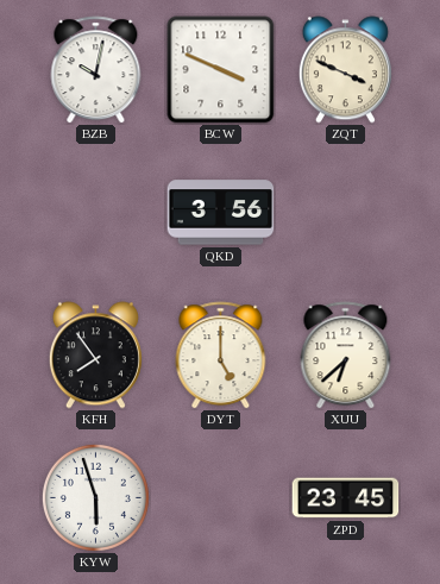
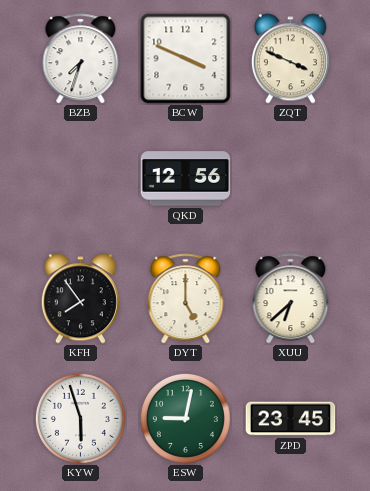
BZB: 10:02 -> 7:33 (81, 59)
QKD: 3:56 -> 12:56 (186, 179)
ESW: none -> 9:02 (185, 418)
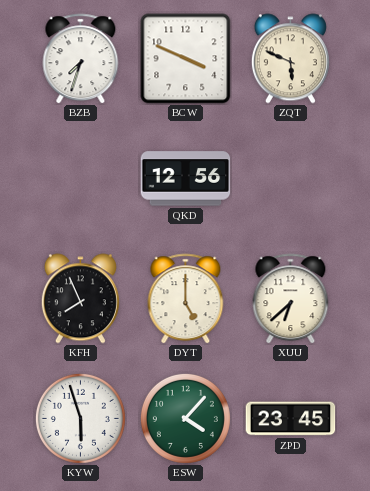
ZQT: 3:49 -> 5:49 (290, 59)
KFH: 7:54 -> 7:56 (80, 299)
ESW: 9:02 -> 4:07 (185, 418)
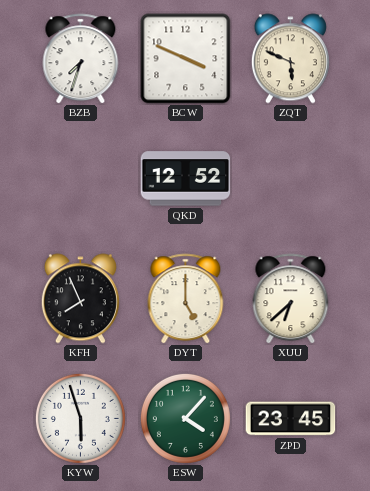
QKD: 12:56 -> 12:52 (186, 179)
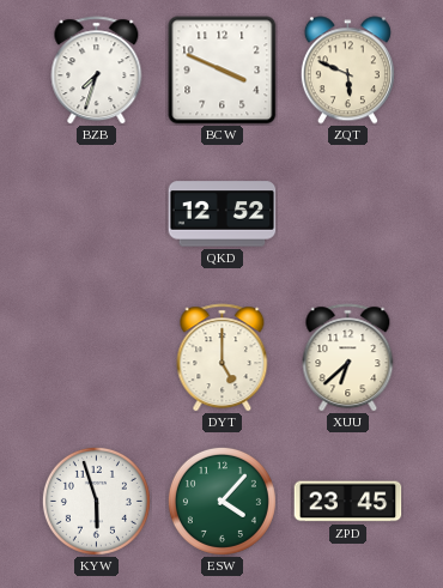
KFH: 7:56 -> none (80, 299)
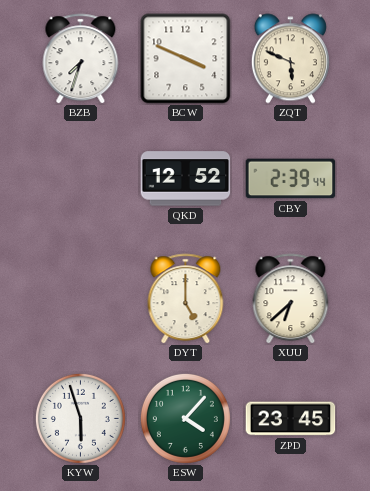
CBY: none -> 2:39 (291, 179)
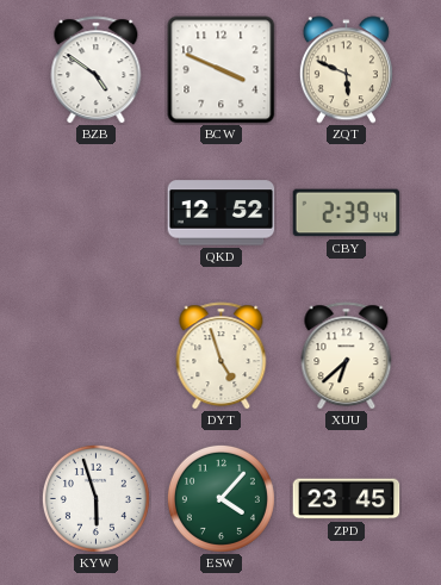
BZB: 7:33 -> 4:51 (97, 70)
DYT: 5:00 -> 4:57 (222, 356)
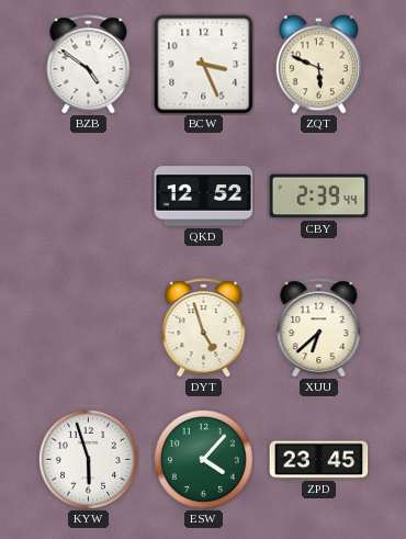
BCW: 3:49 -> 3:26 (204, 65)
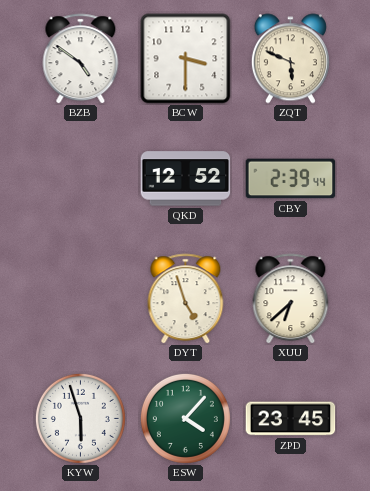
BCW: 3:26 -> 3:30 (186, 59)
